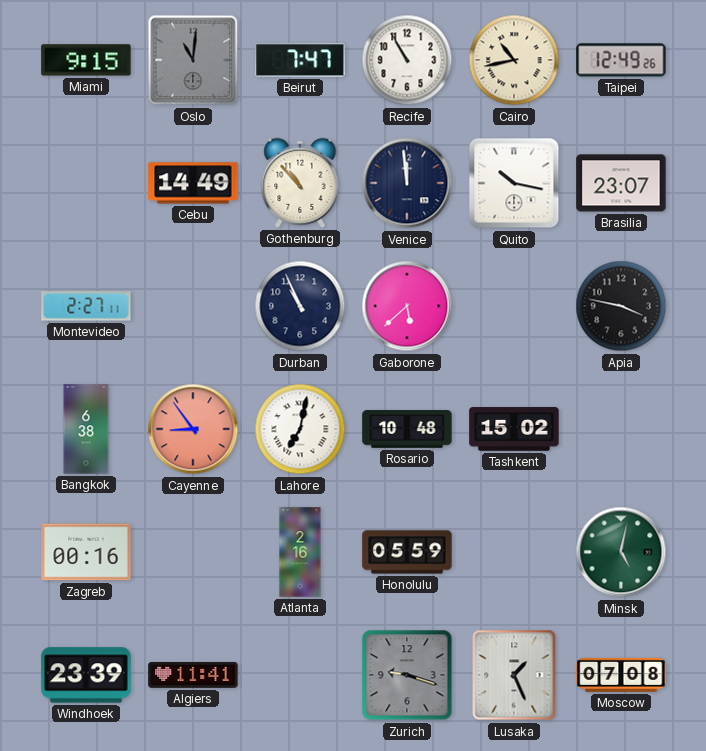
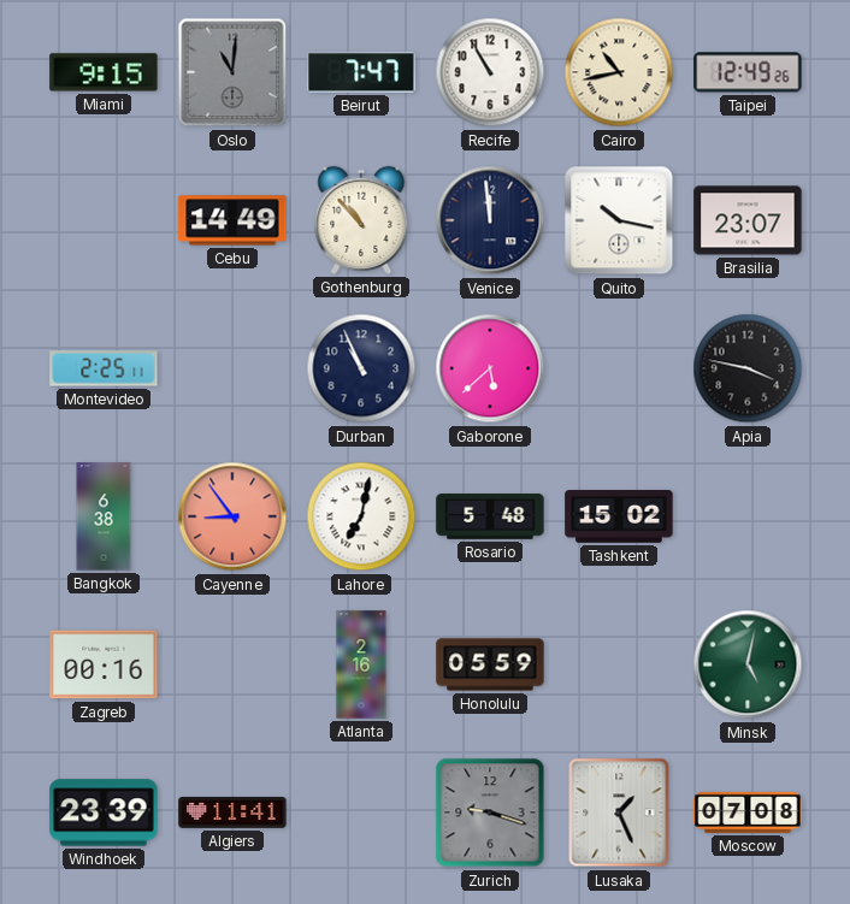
Montevideo: 2:27 -> 2:25 (104, 368)
Rosario: 10:48 -> 5:48 (490, 516)
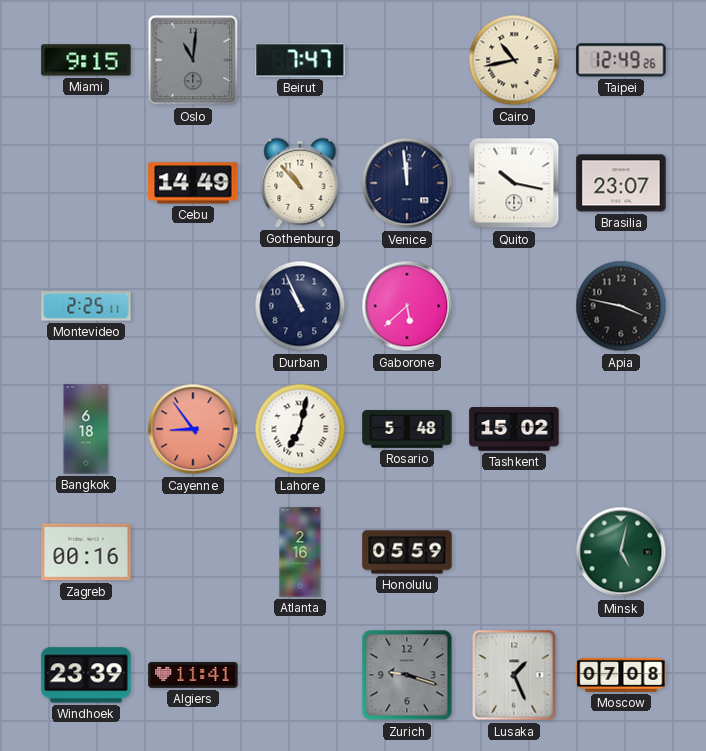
Recife: 10:55 -> none (490, 72)
Bangkok: 6:38 -> 6:18 (86, 429)
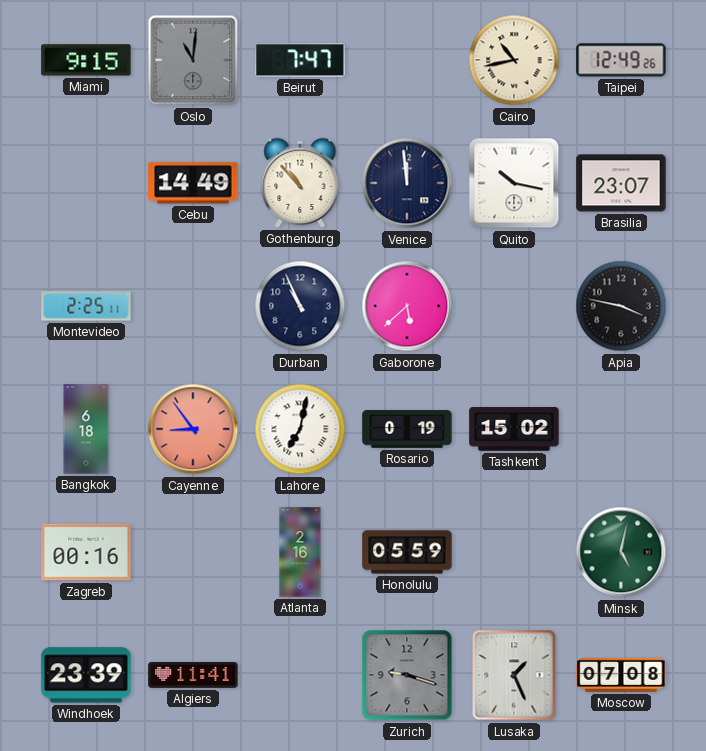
Rosario: 5:48 -> 0:19 (407, 429)
